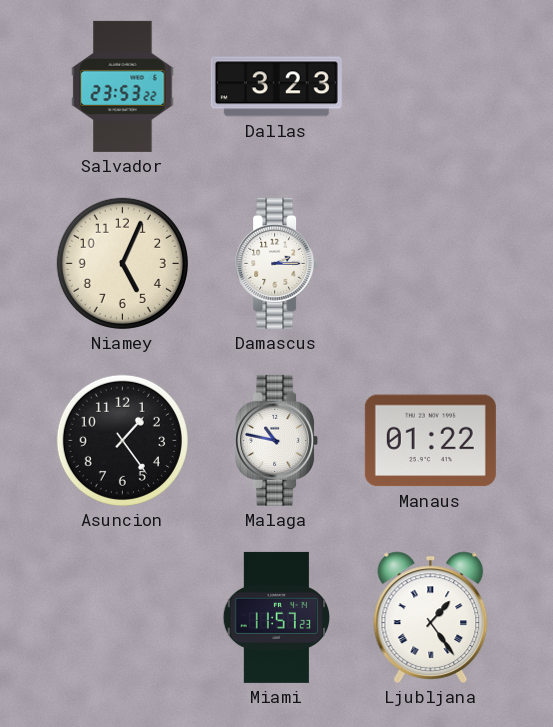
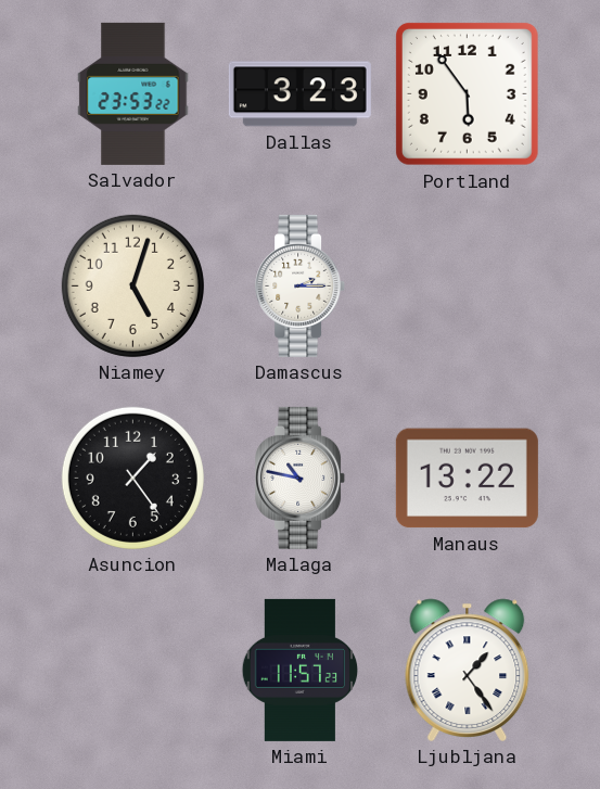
Portland: none -> 5:54 (467, 93)
Niamey: 5:04 -> 5:03 (132, 285)
Manaus: 01:22 -> 13:22 (467, 479)
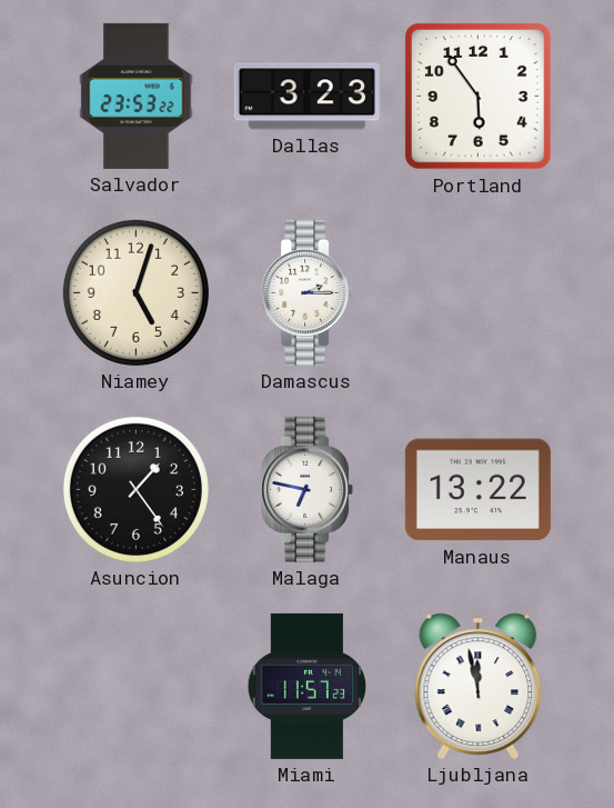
Malaga: 10:47 -> 6:47 (308, 489)
Ljubljana: 1:24 -> 11:58 (479, 686)
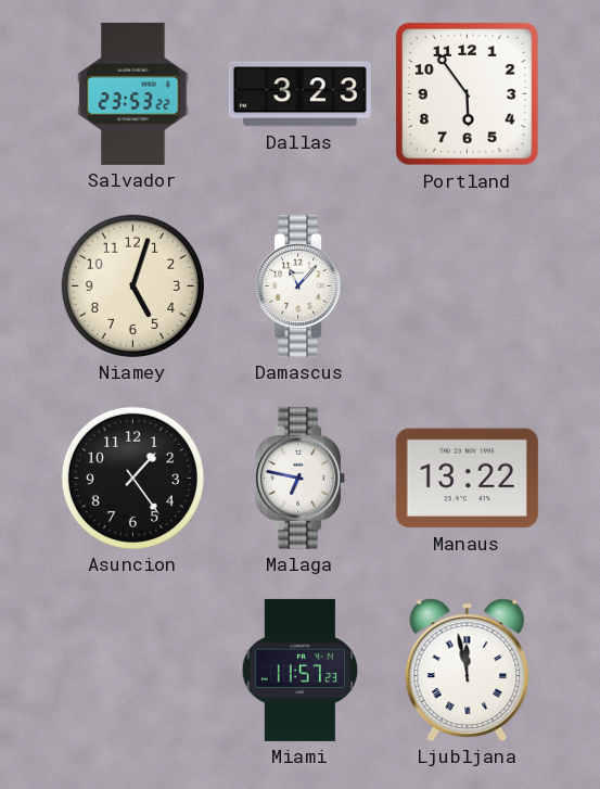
Damascus: 2:15 -> 11:07 (301, 285)
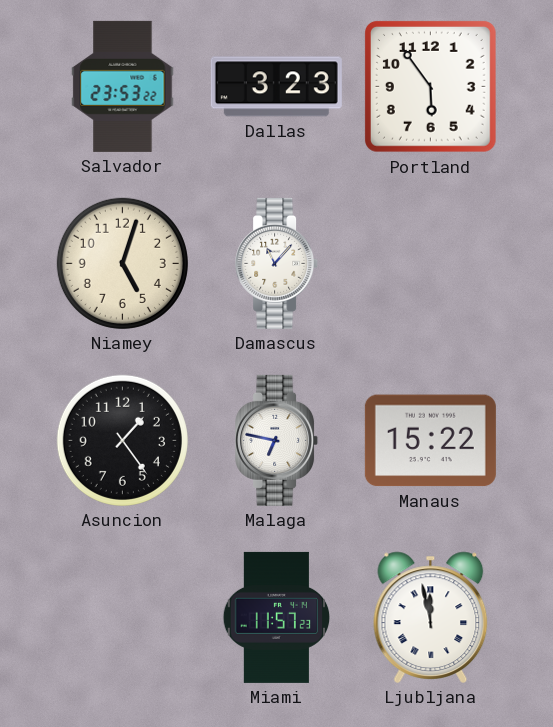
Manaus: 13:22 -> 15:22 (430, 441)
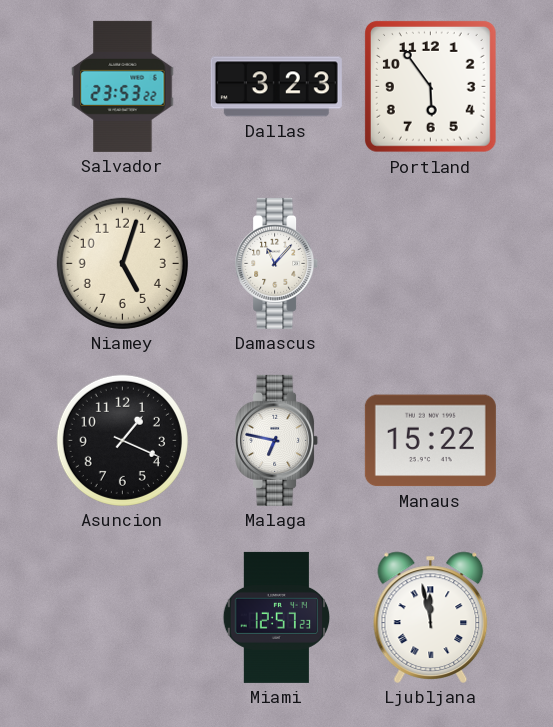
Asuncion: 1:24 -> 1:19 (122, 440)
Miami: 11:57 -> 12:57 (277, 617)
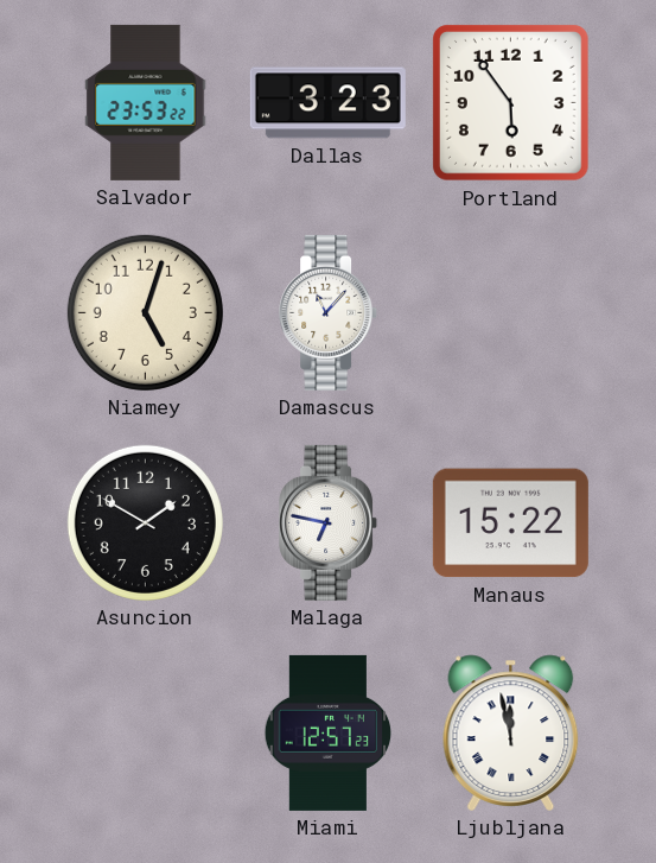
Asuncion: 1:19 -> 1:50 (145, 522)
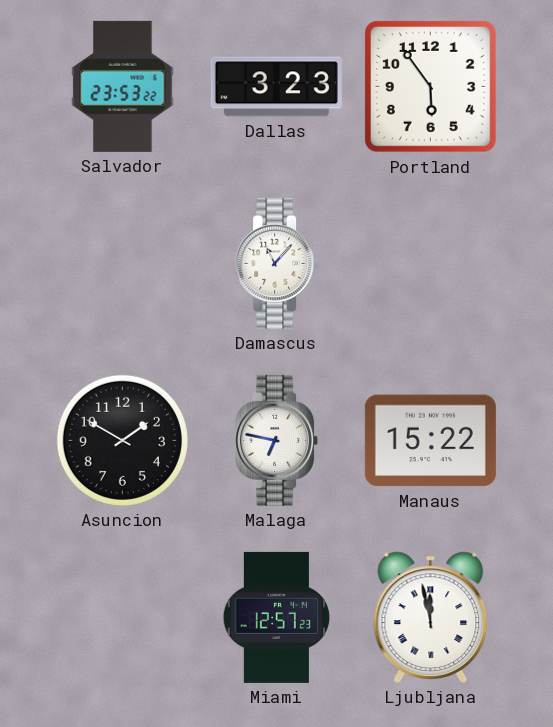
Niamey: 5:03 -> none (145, 312)
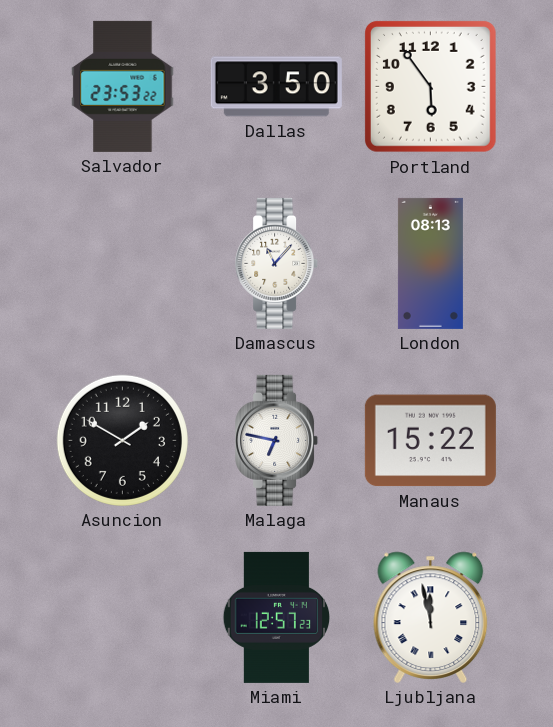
Dallas: 3:23 -> 3:50 (276, 87)
London: none -> 08:13 (430, 263)
